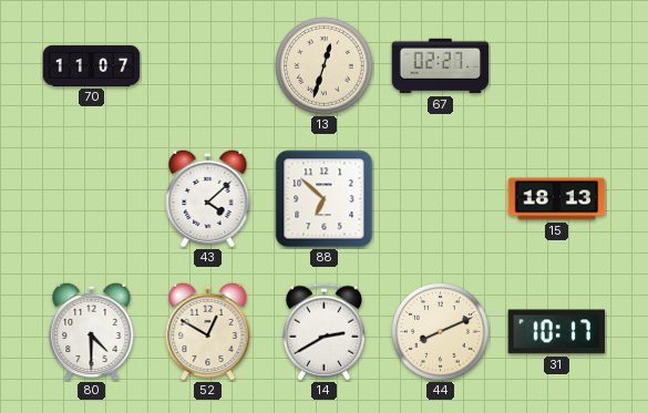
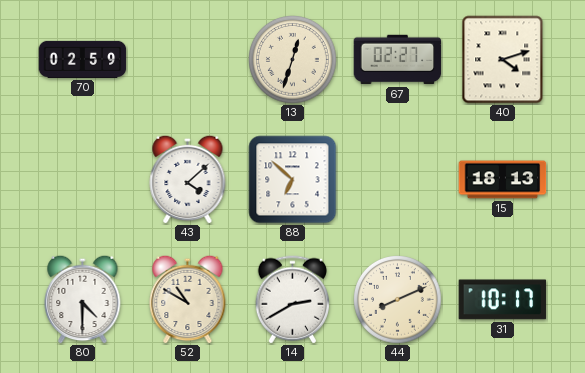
70: 11:07 -> 02:59 (83, 59)
40: none -> 4:12 (503, 60)
52: 12:50 -> 10:50 (188, 299)
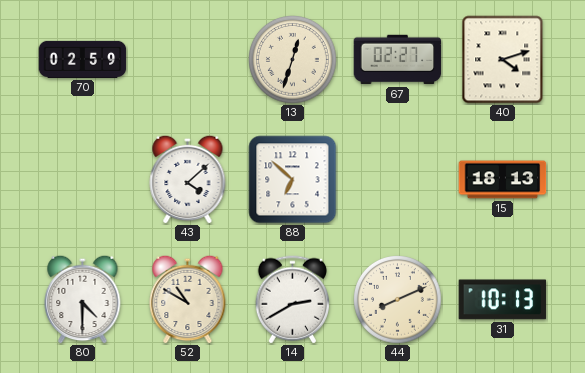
31: 10:17 -> 10:13 (503, 300)
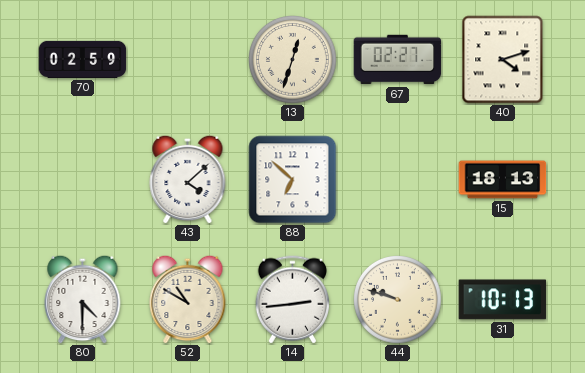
14: 2:40 -> 2:44 (292, 300)
44: 8:11 -> 9:48 (398, 300)
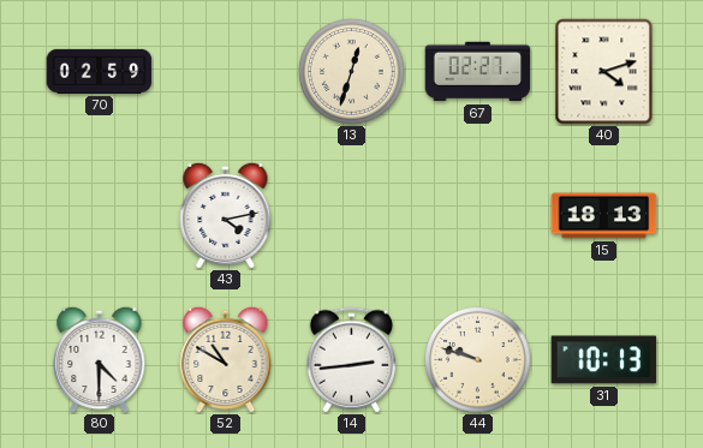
43: 4:08 -> 4:13 (226, 215)
88: 6:52 -> none (293, 180)
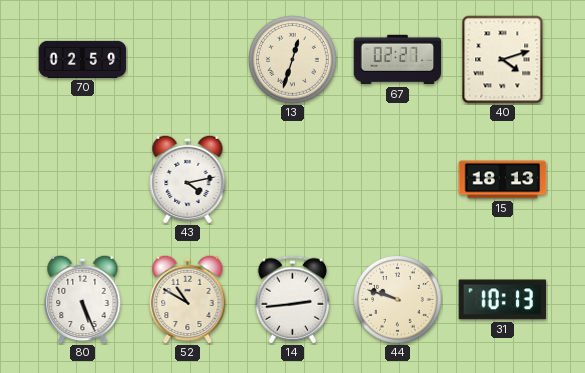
80: 4:30 -> 5:26 (83, 299)
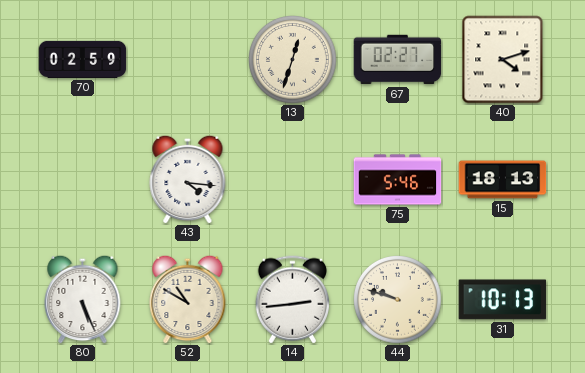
43: 4:13 -> 4:16 (188, 179)
75: none -> 5:46 (398, 180)
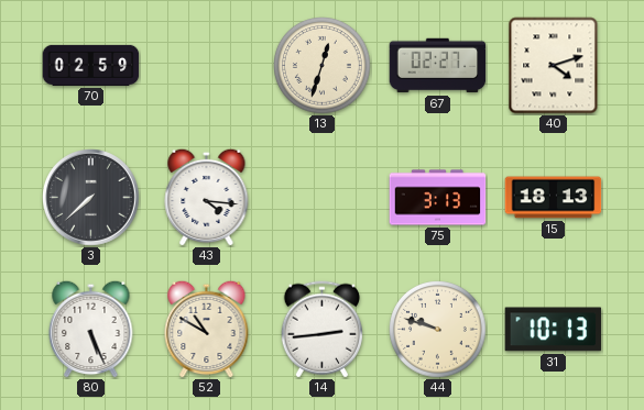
3: none -> 7:38 (91, 198)
75: 5:46 -> 3:13 (438, 198)
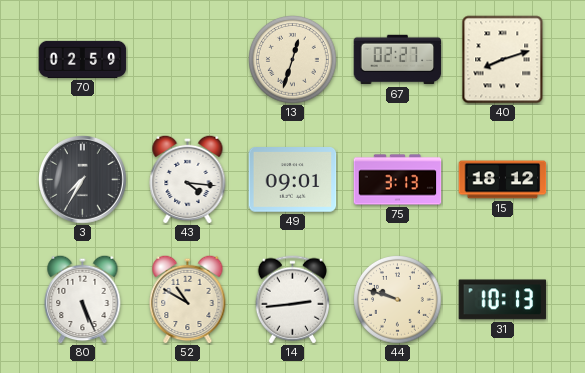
40: 4:12 -> 8:12 (503, 60)
3: 7:38 -> 7:35 (83, 180)
49: none -> 09:01 (293, 180)
15: 18:13 -> 18:12 (503, 180)
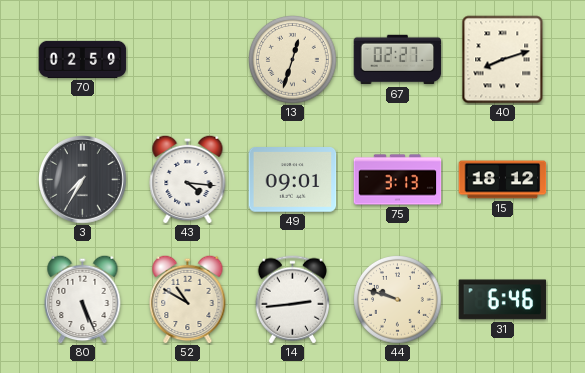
31: 10:13 -> 6:46 (503, 300)
